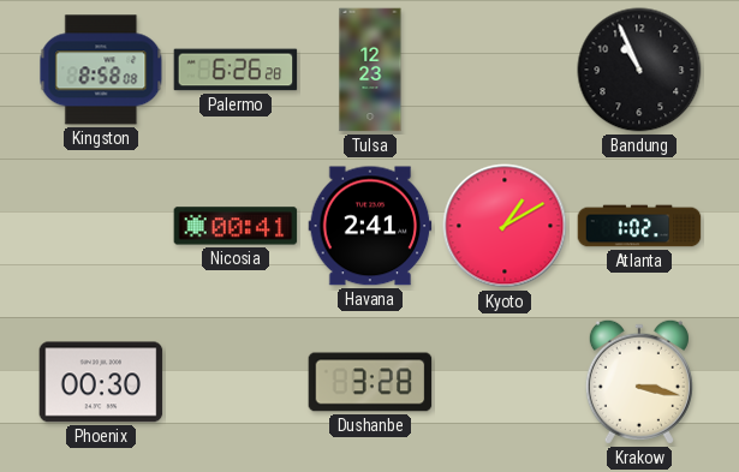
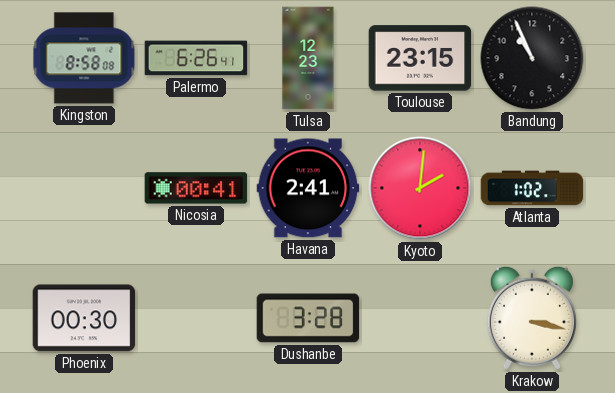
Palermo: 6:26:28 -> 6:26:41 (196, 58)
Toulouse: none -> 23:15 (420, 58)
Kyoto: 1:10 -> 2:01 (420, 188)
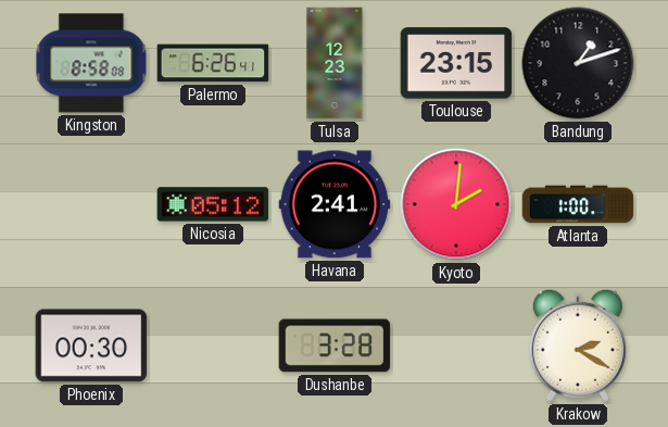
Bandung: 10:56 -> 1:12 (578, 63)
Nicosia: 00:41 -> 05:12 (213, 204)
Atlanta: 1:02 -> 1:00 (578, 204)
Krakow: 3:17 -> 2:20 (578, 346)
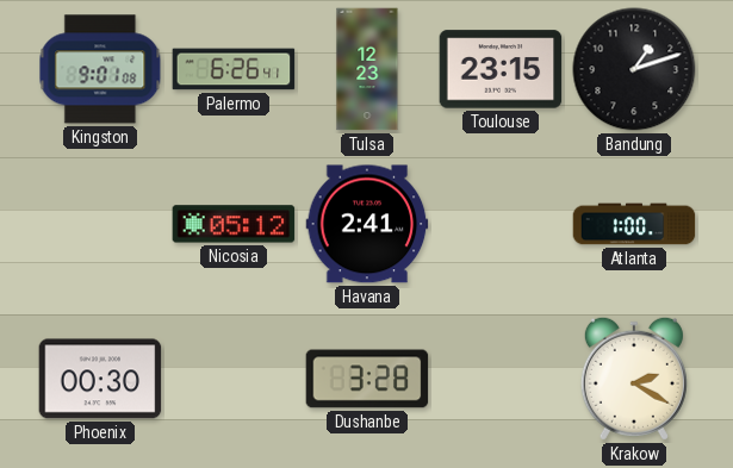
Kingston: 8:58 -> 9:01 (100, 69)
Kyoto: 2:01 -> none (456, 204)
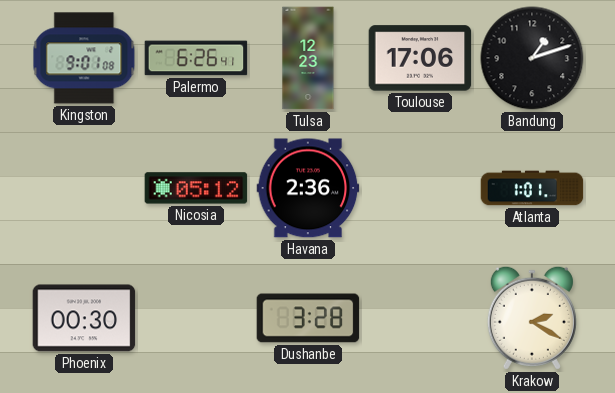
Toulouse: 23:15 -> 17:06 (420, 58)
Havana: 2:41 -> 2:36 (308, 188)
Atlanta: 1:00 -> 1:01 (532, 188)
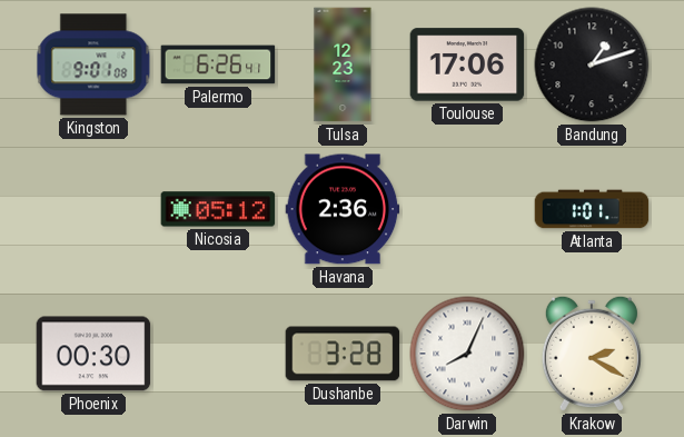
Darwin: none -> 8:04 (467, 354)
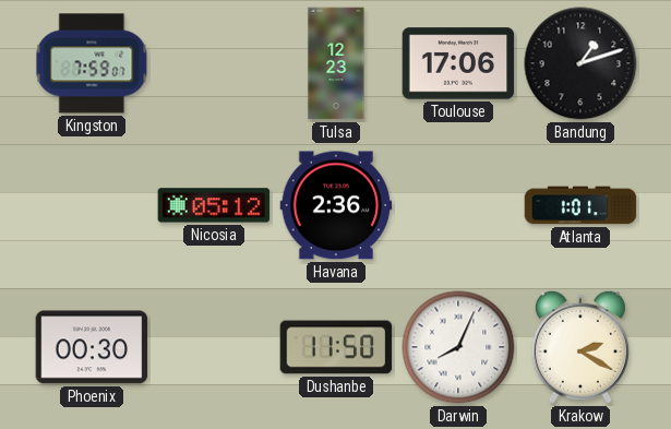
Kingston: 9:01 -> 7:59 (92, 63)
Palermo: 6:26 -> none (218, 64)
Dushanbe: 3:28 -> 11:50 (336, 347)
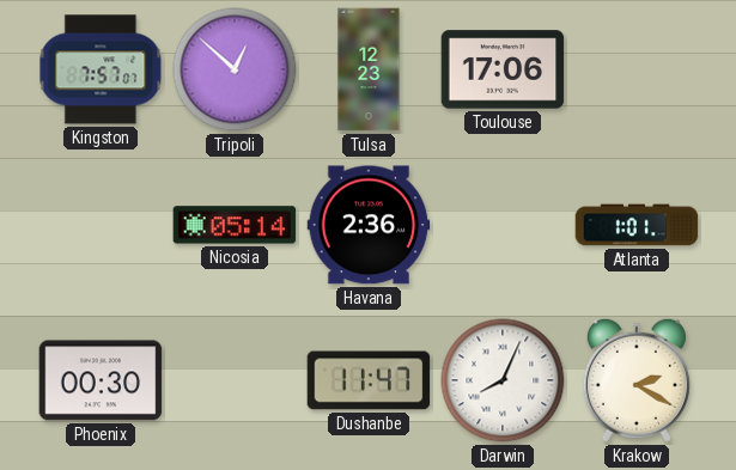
Kingston: 7:59 -> 7:57 (101, 69)
Tripoli: none -> 12:52 (235, 69)
Bandung: 1:12 -> none (580, 63)
Nicosia: 05:12 -> 05:14 (235, 225)
Dushanbe: 11:50 -> 11:47 (369, 380)
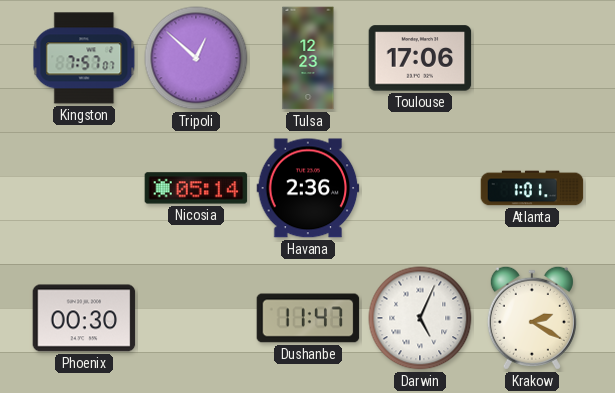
Darwin: 8:04 -> 5:04 (420, 318)
